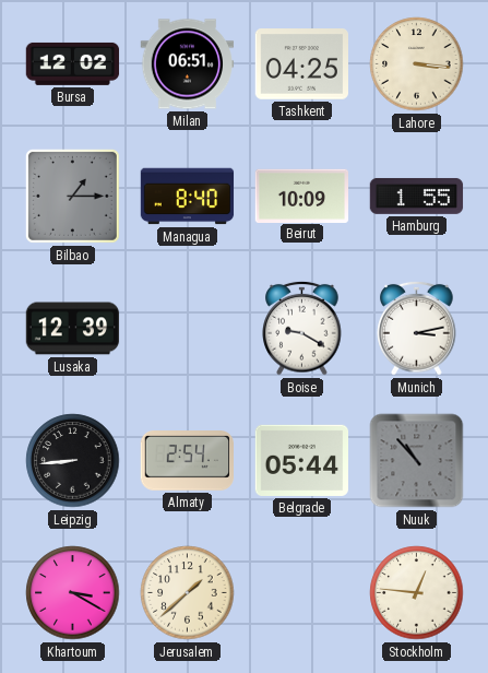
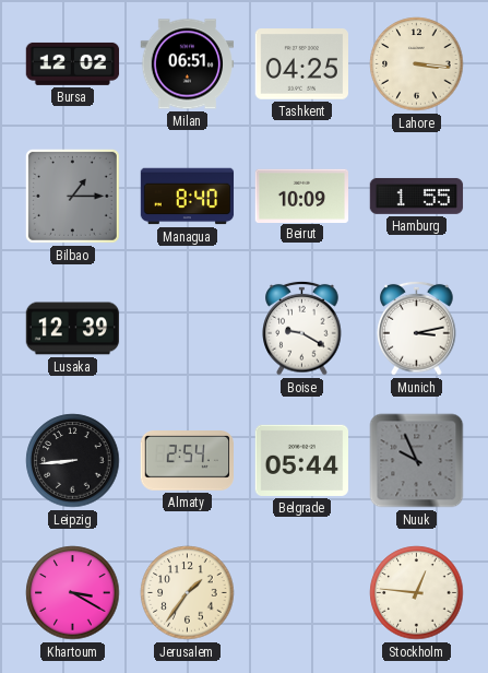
Nuuk: 10:53 -> 9:56 (417, 461)
Jerusalem: 1:38 -> 1:36 (188, 593)
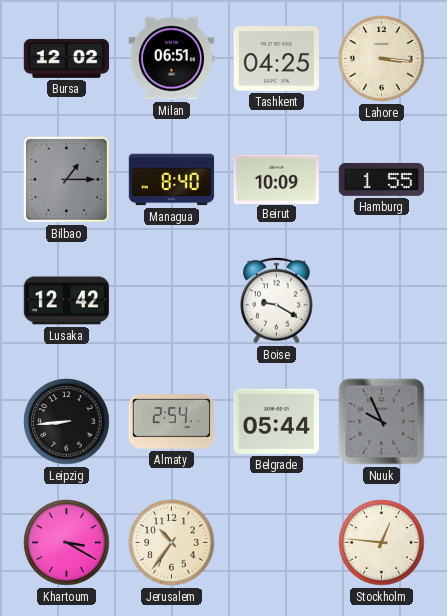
Lusaka: 12:39 -> 12:42 (67, 301)
Munich: 3:13 -> none (417, 328)
Jerusalem: 1:36 -> 10:36 (172, 543)
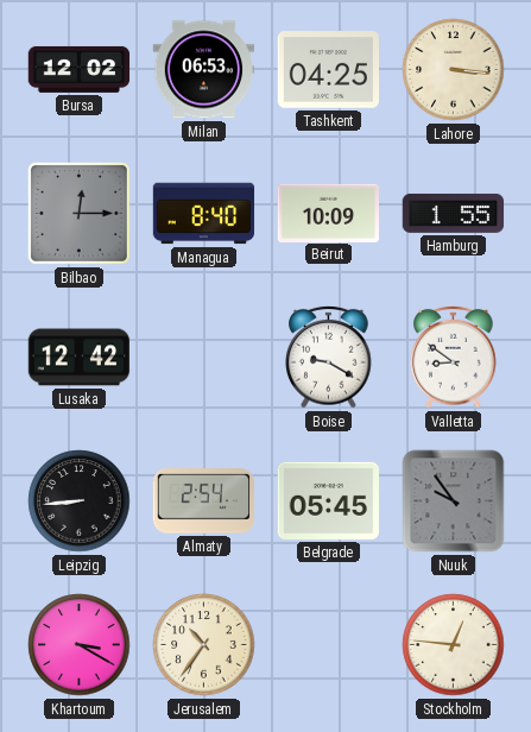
Milan: 06:51 -> 06:53 (204, 70)
Bilbao: 1:15 -> 12:15 (78, 213)
Valletta: none -> 8:51 (454, 356)
Belgrade: 05:44 -> 05:45 (328, 500)
Nuuk: 9:56 -> 9:54 (454, 501)
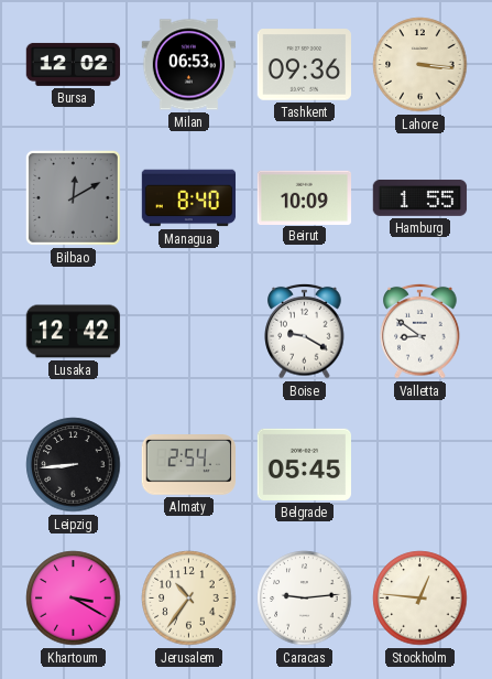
Tashkent: 04:25 -> 09:36 (304, 65)
Bilbao: 12:15 -> 12:10 (73, 197)
Nuuk: 9:54 -> none (454, 501)
Caracas: none -> 9:14 (305, 599)
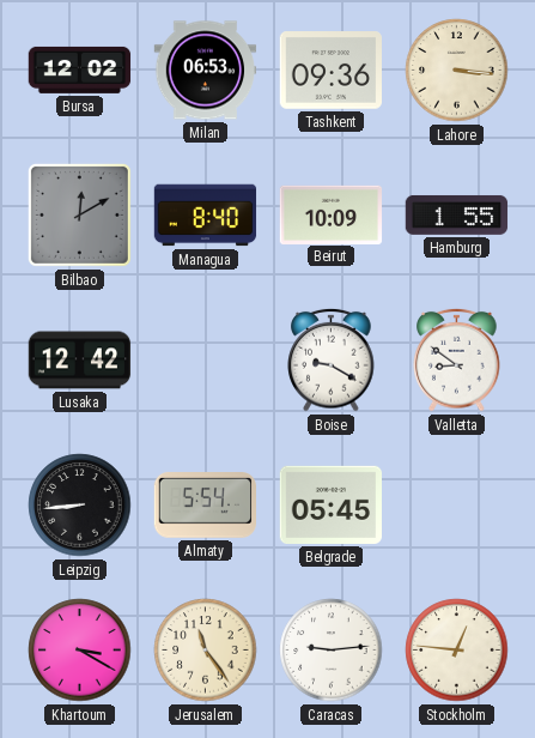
Almaty: 2:54 -> 5:54 (205, 506)
Jerusalem: 10:36 -> 11:24 (206, 651)
